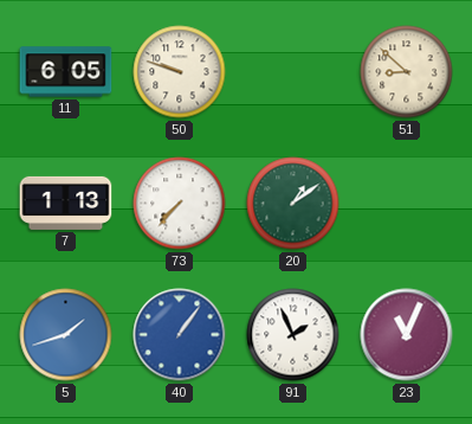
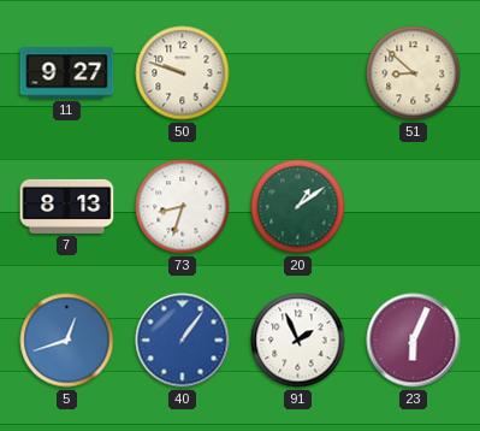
11: 6:05 -> 9:27 (67, 73)
7: 1:13 -> 8:13 (67, 206)
73: 7:37 -> 8:33 (183, 207)
5: 1:42 -> 12:42 (67, 341)
23: 11:04 -> 6:04 (414, 341)
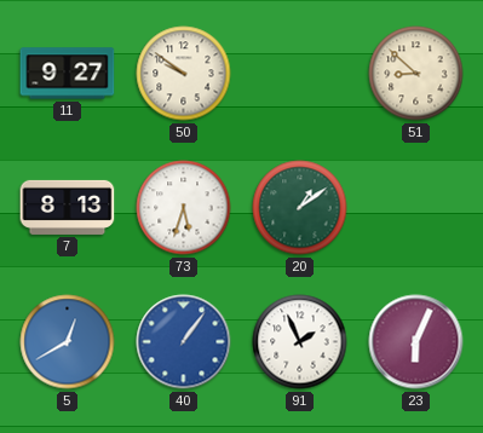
50: 9:48 -> 9:51 (184, 74)
73: 8:33 -> 5:33 (184, 208)
5: 12:42 -> 12:40 (68, 342)
